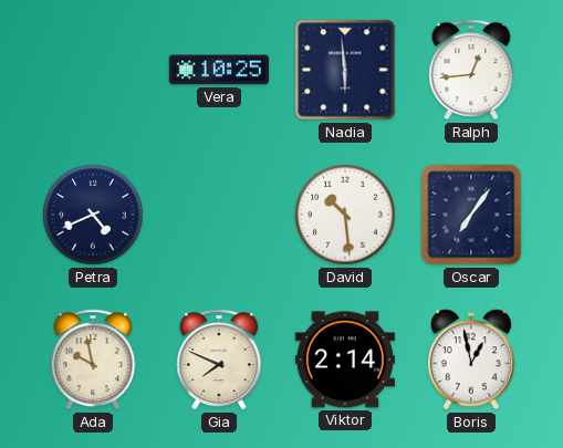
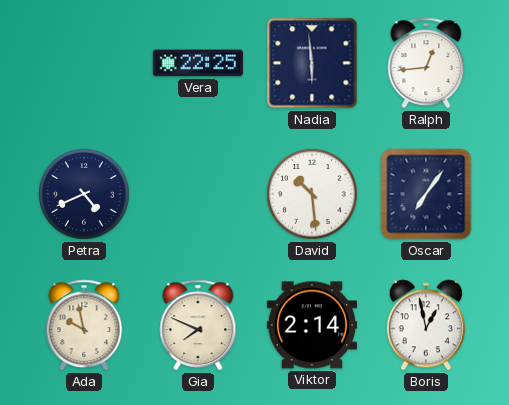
Vera: 10:25 -> 22:25 (198, 63)
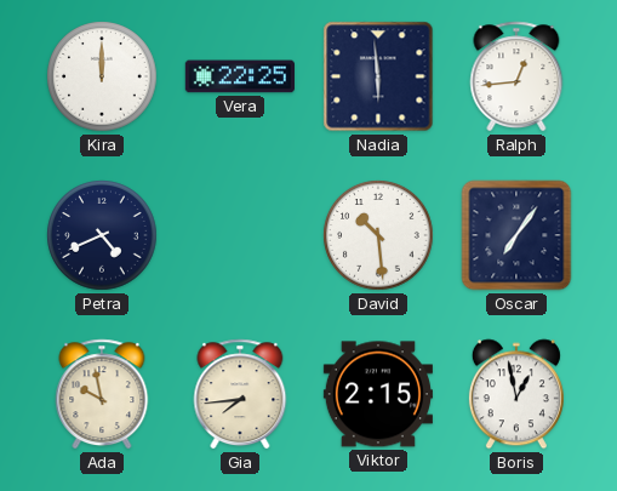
Kira: none -> 12:00 (102, 76)
Gia: 7:49 -> 7:44 (240, 394)
Viktor: 2:14 -> 2:15 (378, 394)
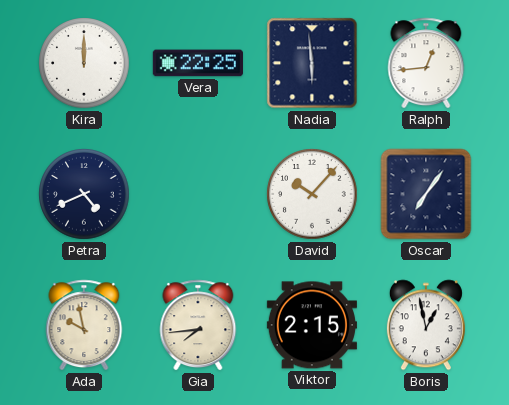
David: 10:29 -> 10:07 (312, 194)
